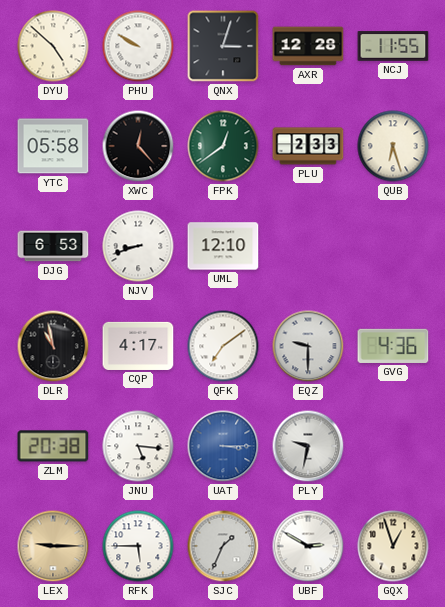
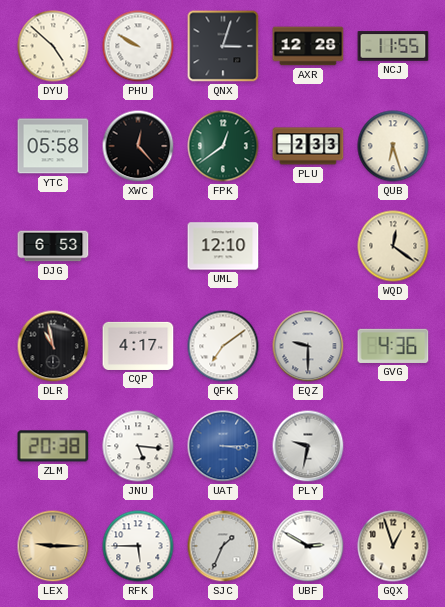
NJV: 8:42 -> none (138, 246)
WQD: none -> 12:21 (393, 246)
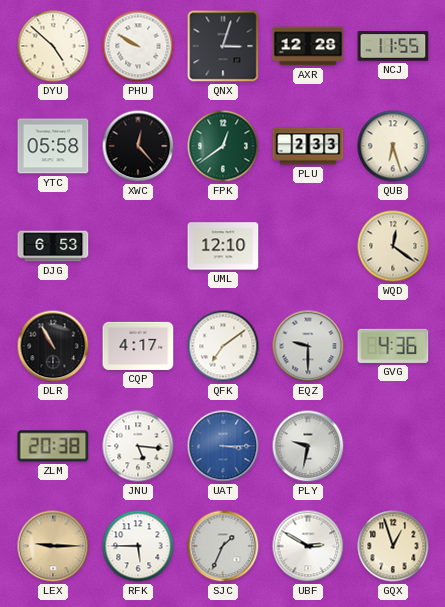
DLR: 10:58 -> 10:55 (53, 346)
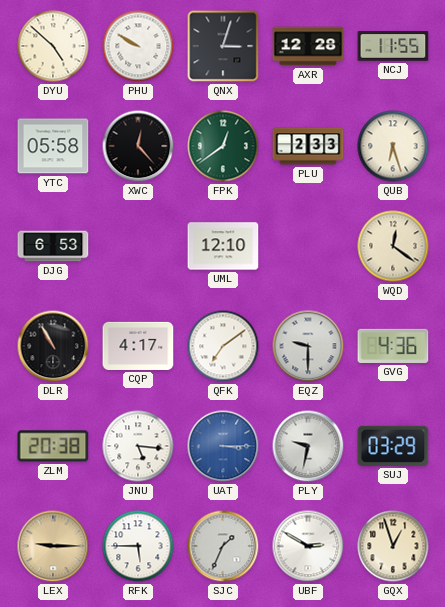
SUJ: none -> 03:29 (393, 446)
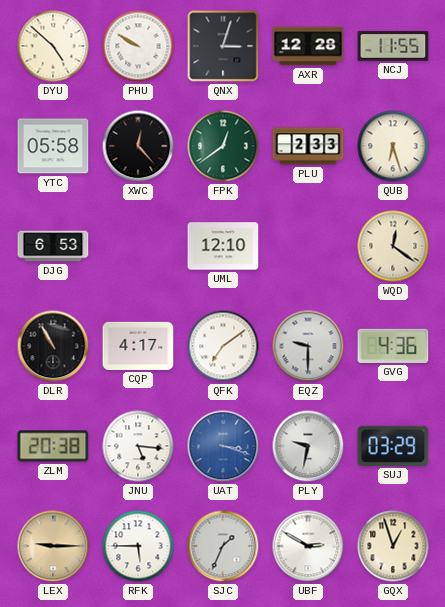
UAT: 3:15 -> 3:18 (223, 446)
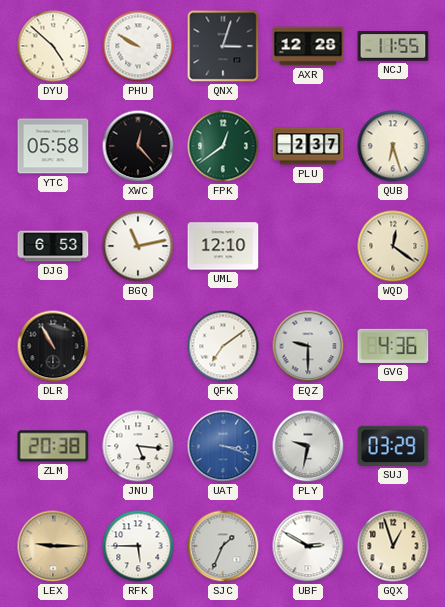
PLU: 2:33 -> 2:37 (308, 146)
BGQ: none -> 11:13 (138, 246)
CQP: 4:17 -> none (138, 346)
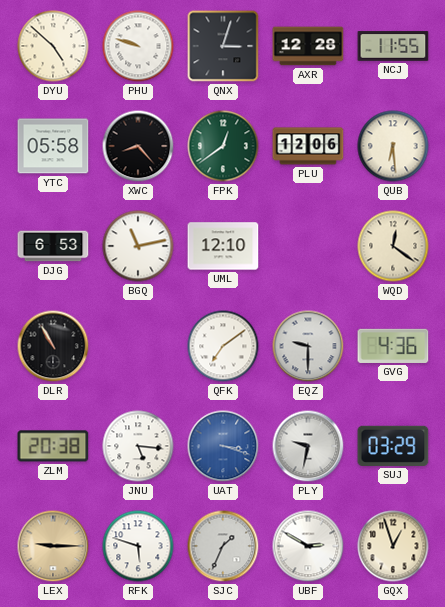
PHU: 9:50 -> 9:48 (138, 46)
XWC: 12:23 -> 8:23 (138, 146)
PLU: 2:37 -> 12:06 (308, 146)
QUB: 6:27 -> 6:29 (393, 146)
RFK: 5:45 -> 5:48 (138, 546)
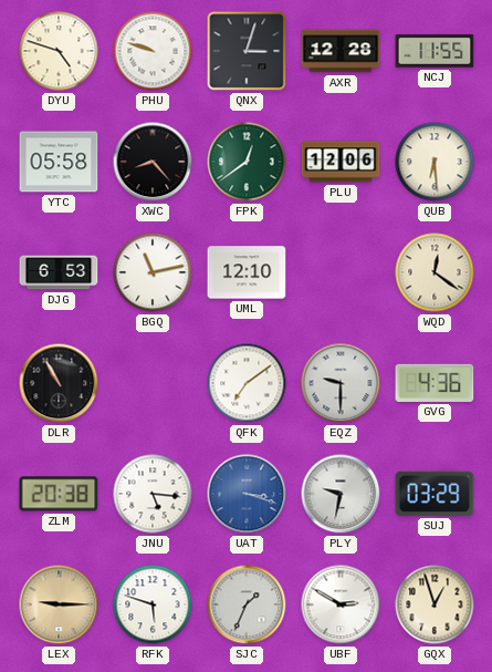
DYU: 4:52 -> 4:48 (59, 51)
